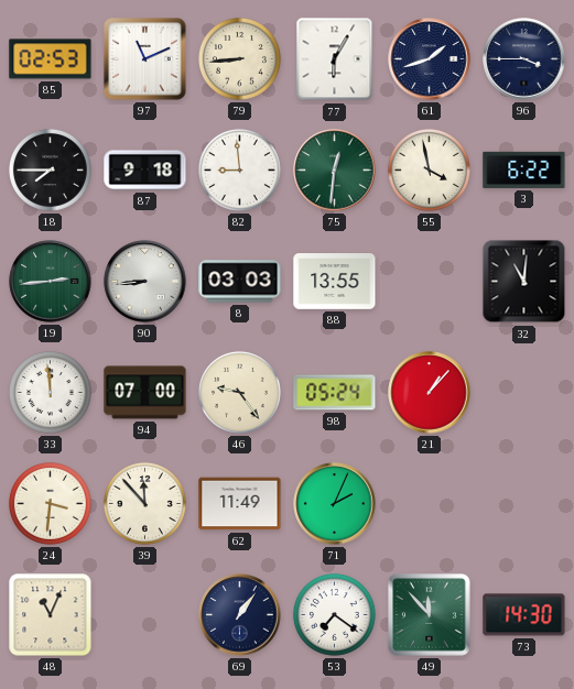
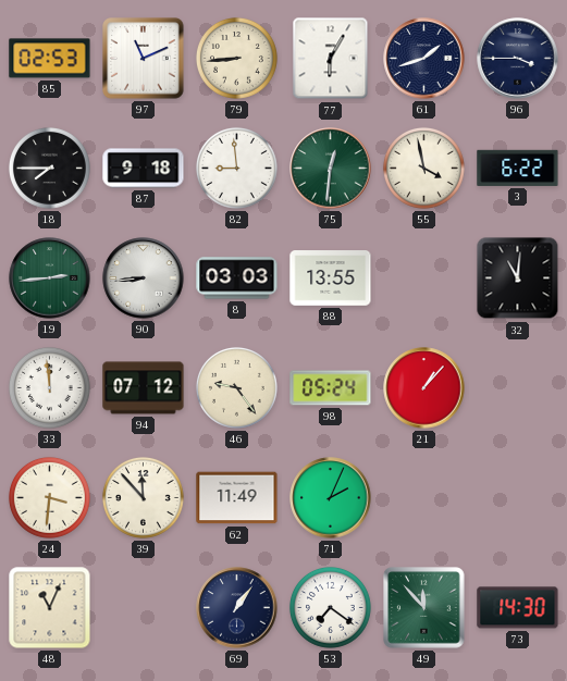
94: 07:00 -> 07:12 (144, 388)
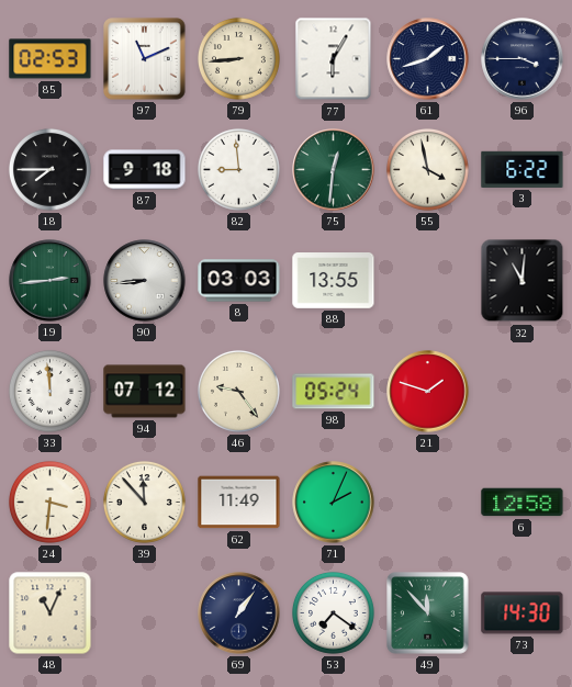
21: 1:07 -> 1:48 (428, 392)
6: none -> 12:58 (523, 503)
